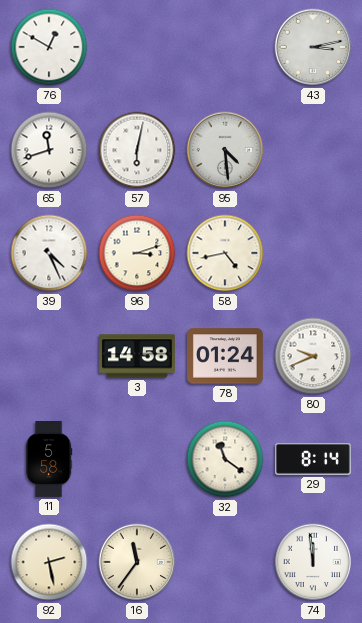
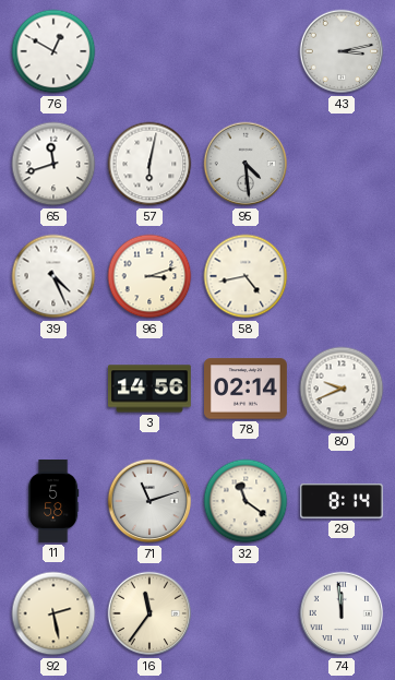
3: 14:58 -> 14:56 (151, 389)
78: 01:24 -> 02:14 (247, 389)
71: none -> 11:12 (149, 501)
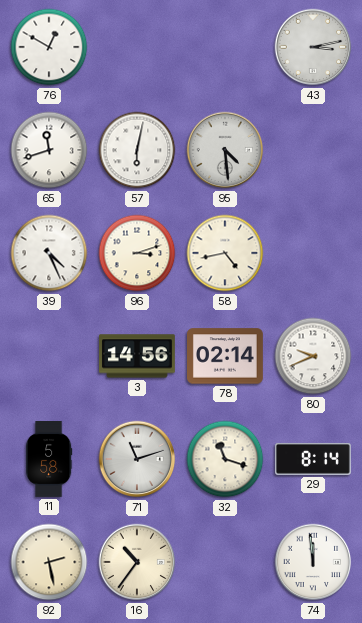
32: 11:21 -> 11:18 (225, 459)
16: 11:36 -> 10:36 (137, 562)
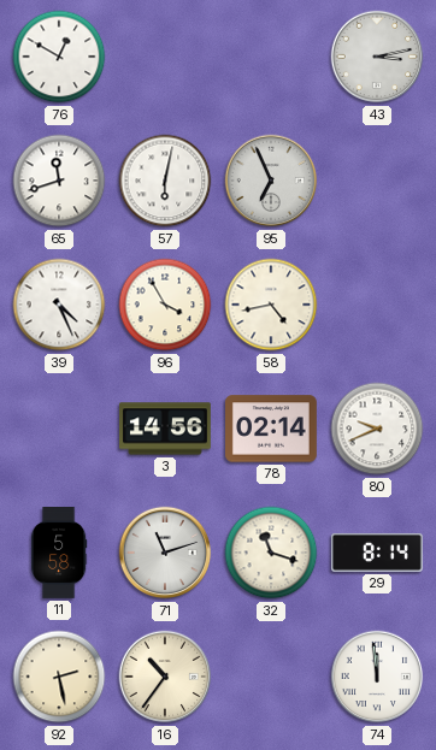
95: 4:29 -> 6:56 (271, 181)
96: 3:12 -> 3:55 (165, 305)
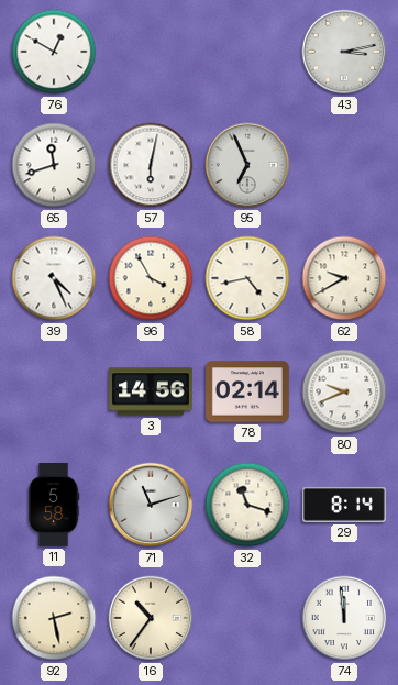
62: none -> 9:40 (344, 278)
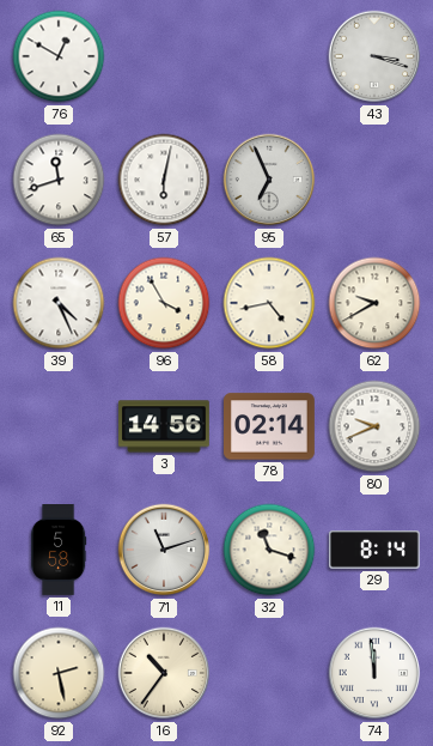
43: 3:13 -> 3:18 (374, 56)
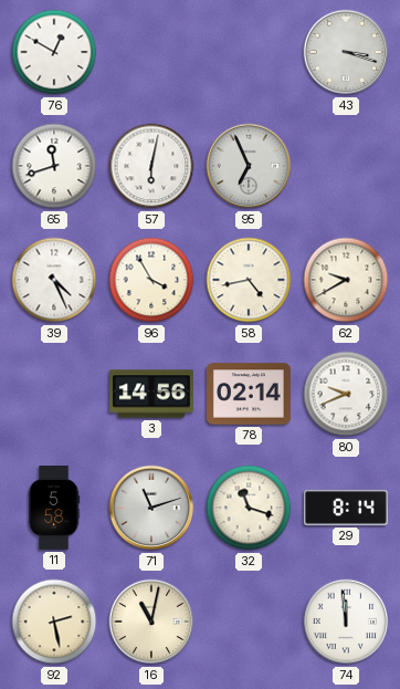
16: 10:36 -> 11:02 (151, 622)
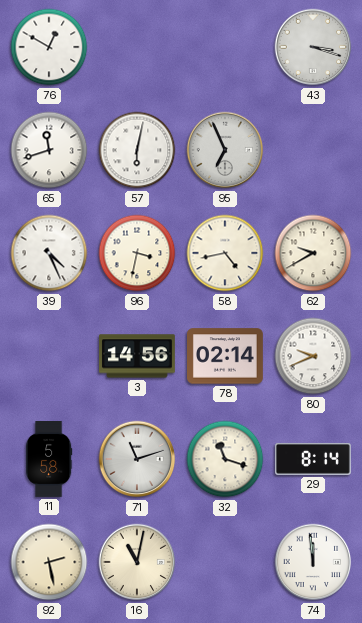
96: 3:55 -> 3:32 (137, 253)
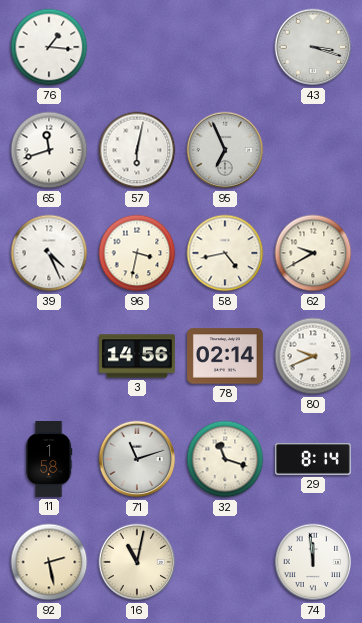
76: 12:50 -> 1:16 (49, 47)
11: 5:58 -> 1:58 (49, 460)
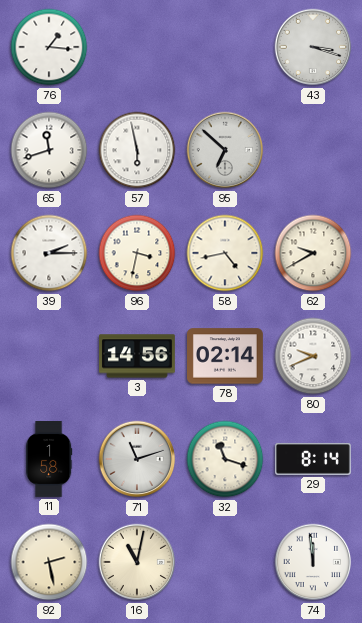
57: 6:02 -> 5:58 (137, 150)
95: 6:56 -> 6:52 (225, 150)
39: 4:26 -> 2:15 (49, 253)
